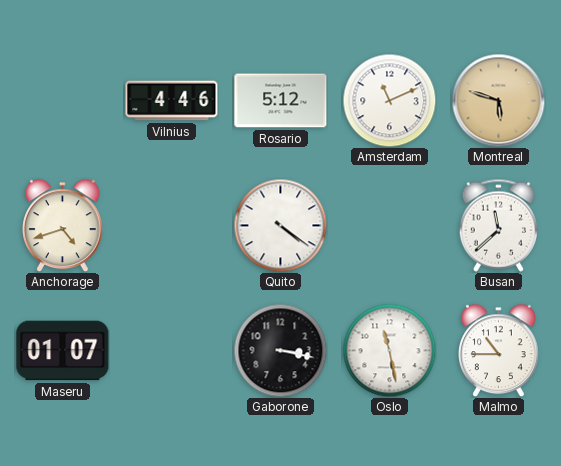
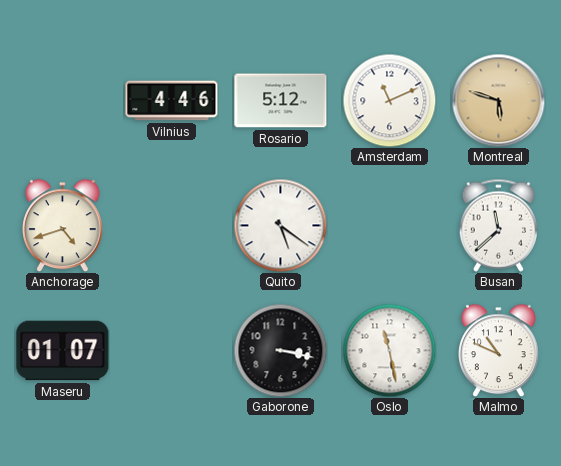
Quito: 4:21 -> 5:21 (280, 225)
Malmo: 10:45 -> 10:49 (499, 350)
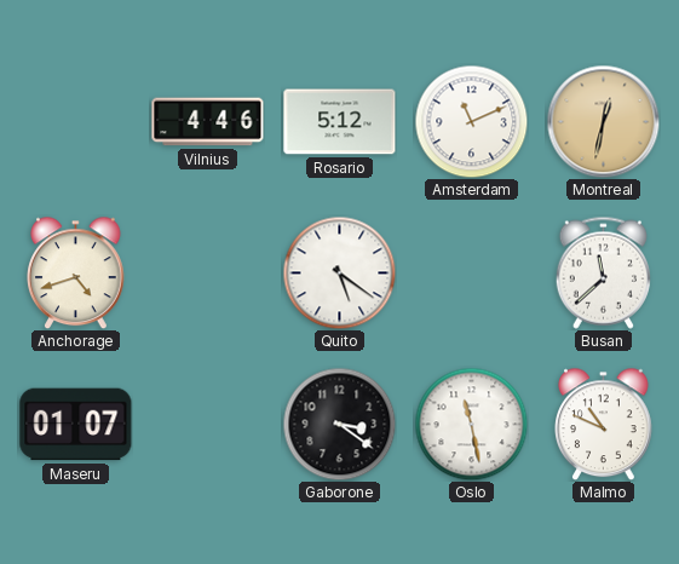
Montreal: 5:48 -> 12:32 (603, 121)
Gaborone: 3:17 -> 3:21 (339, 424)
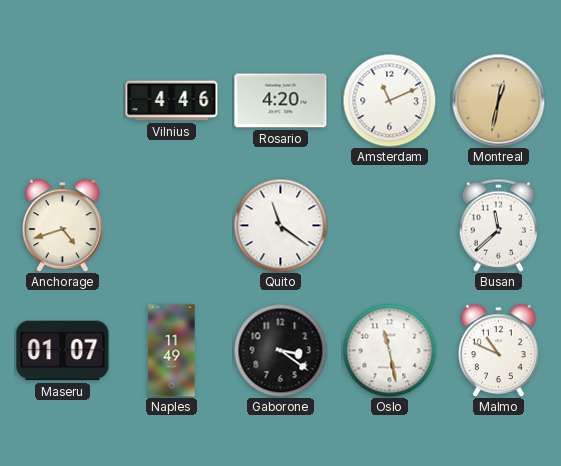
Rosario: 5:12 -> 4:20 (281, 101)
Quito: 5:21 -> 11:21 (280, 225)
Naples: none -> 11:49 (172, 351)
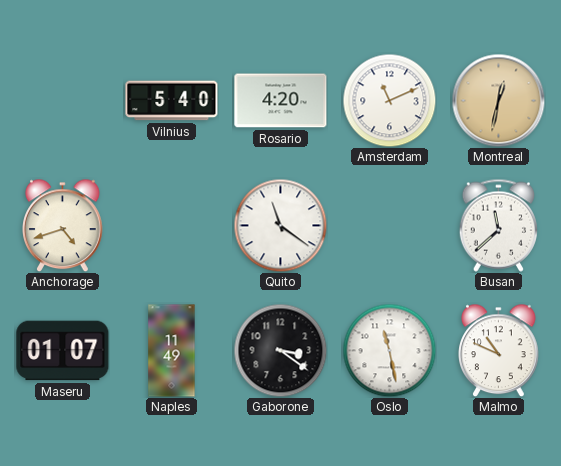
Vilnius: 4:46 -> 5:40 (172, 101)
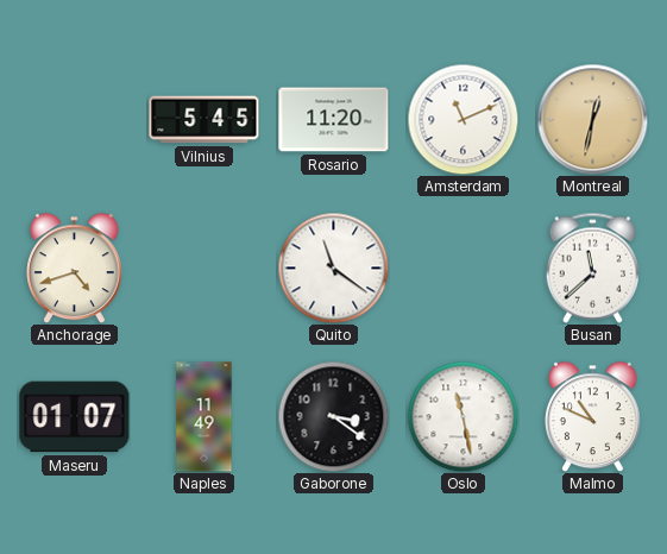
Vilnius: 5:40 -> 5:45 (204, 120)
Rosario: 4:20 -> 11:20 (334, 120)
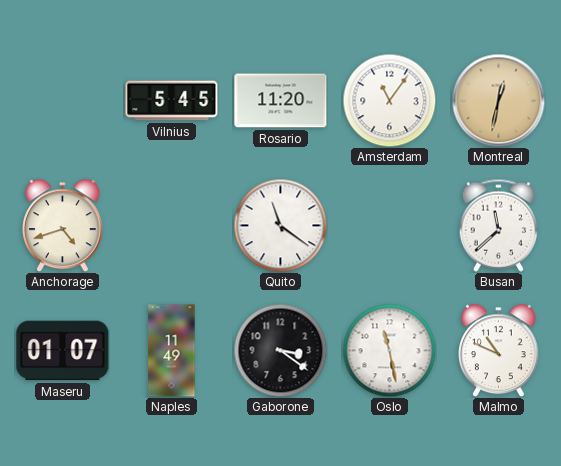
Amsterdam: 11:11 -> 11:06 (389, 100)
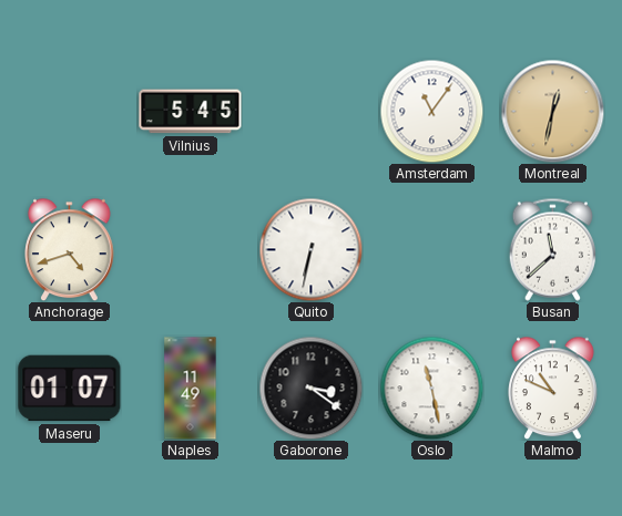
Rosario: 11:20 -> none (281, 101)
Quito: 11:21 -> 6:32 (310, 249)
